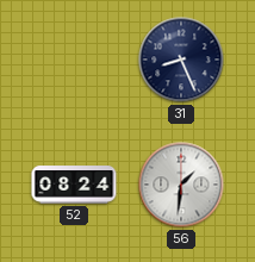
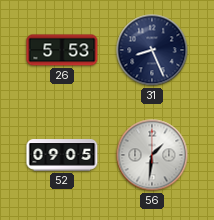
26: none -> 5:53 (62, 50)
52: 08:24 -> 09:05 (62, 155)
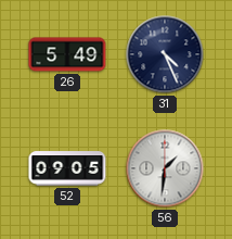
26: 5:53 -> 5:49 (67, 54)
31: 8:26 -> 4:26 (165, 54)
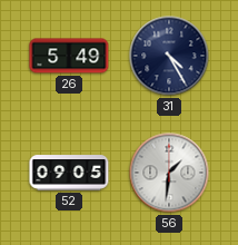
31: 4:26 -> 4:25 (169, 56)
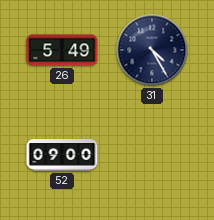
52: 09:05 -> 09:00 (62, 155)
56: 1:31 -> none (169, 173)
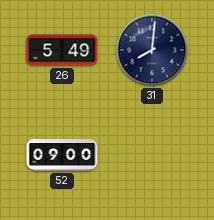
31: 4:25 -> 8:01 (152, 50)
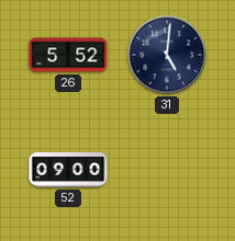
26: 5:49 -> 5:52 (68, 55)
31: 8:01 -> 5:01 (167, 55)
